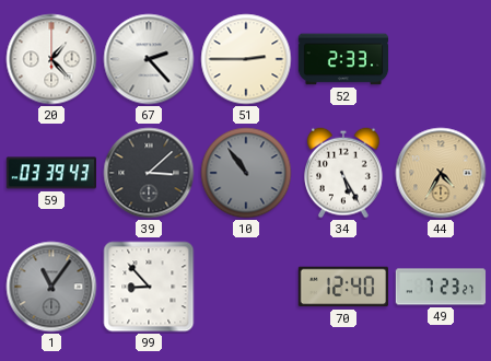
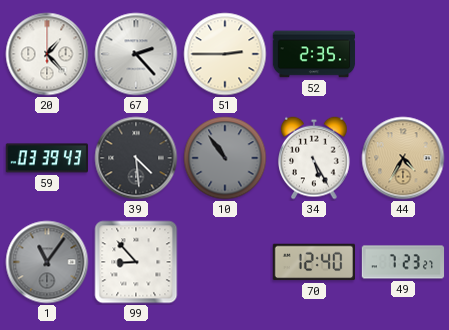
52: 2:33 -> 2:35 (314, 54)
39: 3:08 -> 4:29 (136, 158)
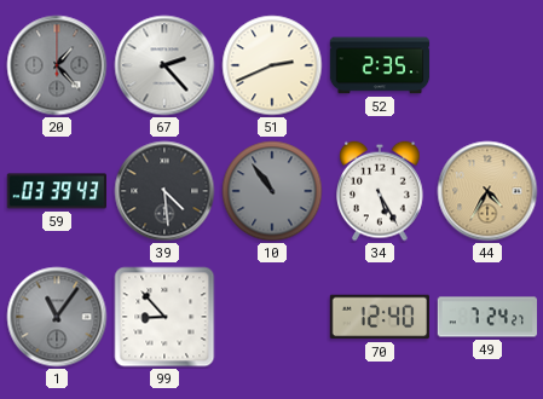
20 dial: white -> grey (57, 65)
51: 2:45 -> 2:41 (272, 65)
49: 7:23 -> 7:24 (487, 317)
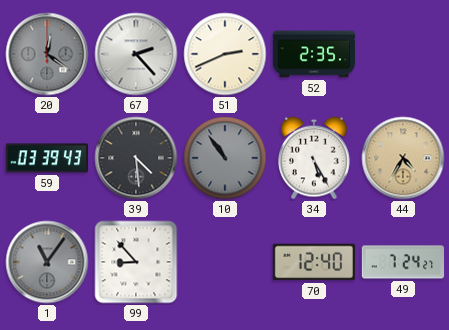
20: 1:23 -> 12:21 (47, 54)
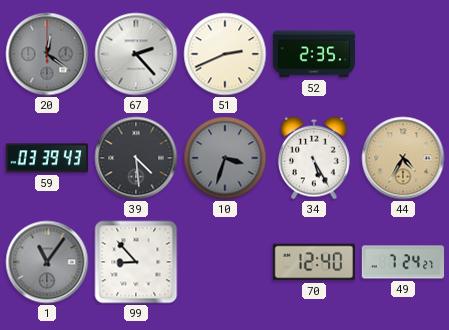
10: 10:54 -> 3:33 (225, 158)
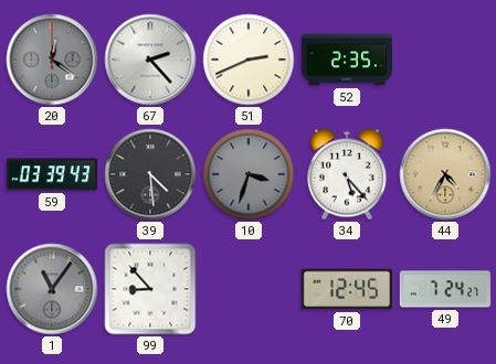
34: 5:25 -> 5:23 (348, 174)
70: 12:40 -> 12:45 (346, 289)
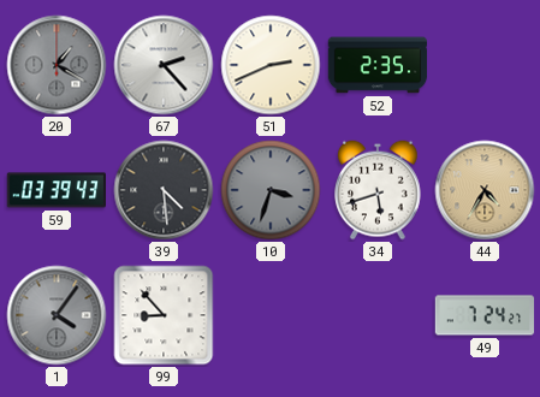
20: 12:21 -> 1:20 (57, 65)
34: 5:23 -> 5:42 (379, 190)
1: 11:06 -> 4:06 (57, 315)
70: 12:45 -> none (346, 289)
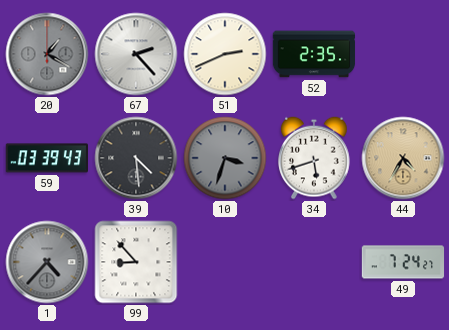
1: 4:06 -> 4:37 (47, 262)
